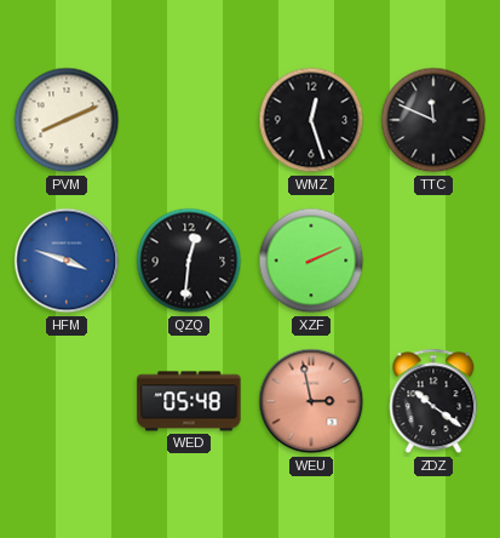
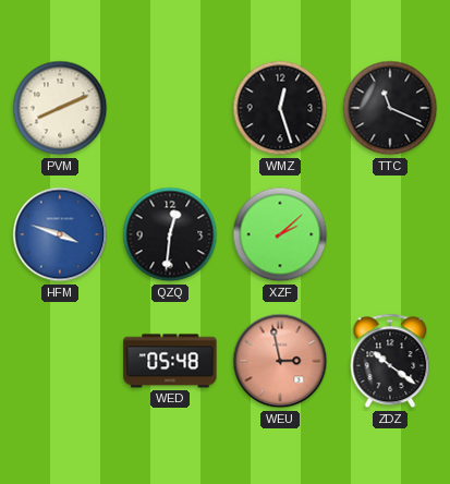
TTC: 11:49 -> 11:19 (390, 108)
XZF: 2:11 -> 2:08 (280, 234)
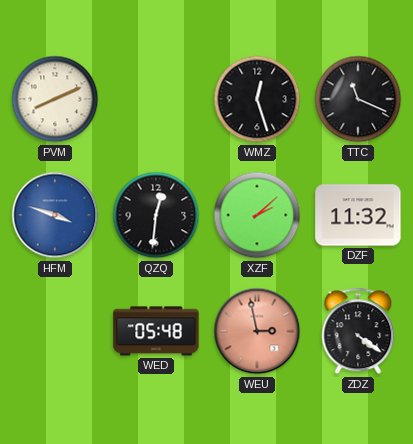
DZF: none -> 11:32 (358, 215)
ZDZ: 10:21 -> 4:21 (358, 331)
